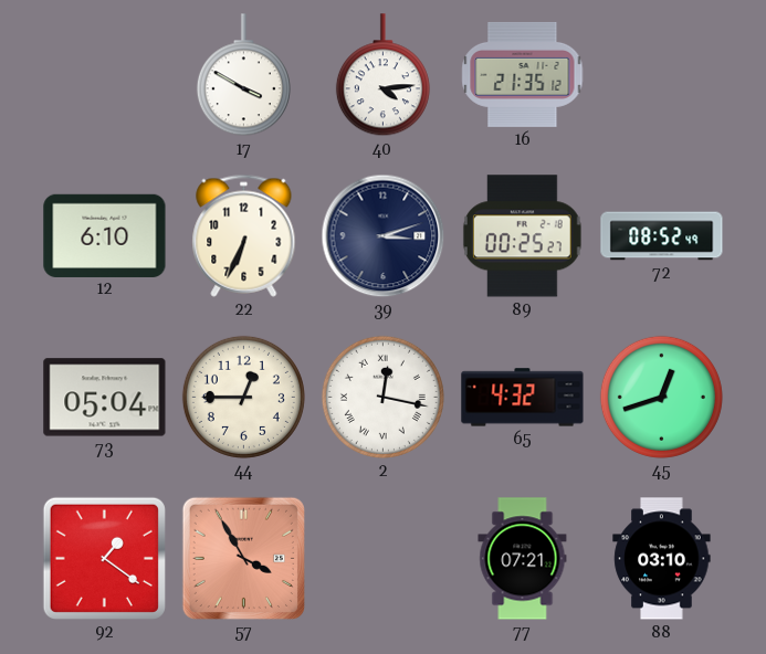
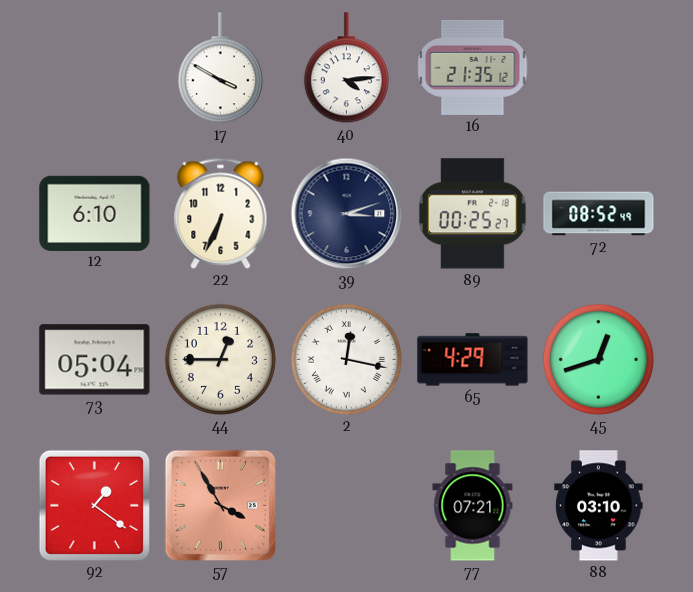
65: 4:32 -> 4:29 (473, 360)
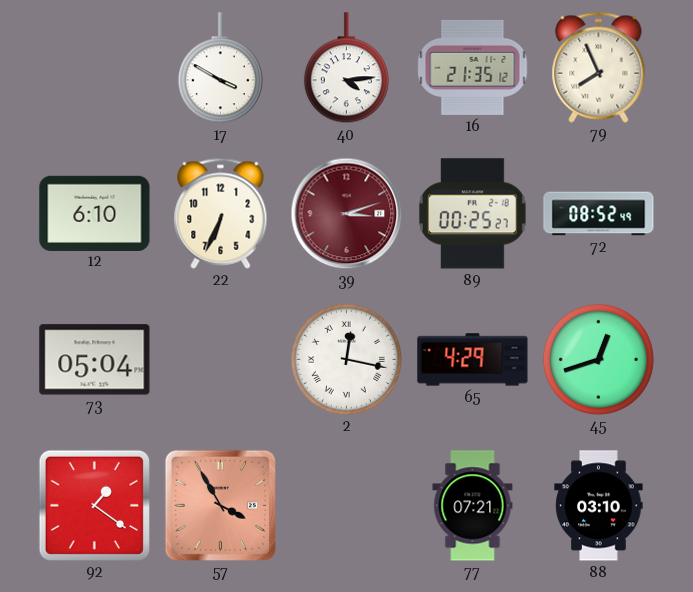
79: none -> 7:56 (599, 67)
39 dial: navy -> burgundy (347, 214)
44: 12:45 -> none (220, 359)
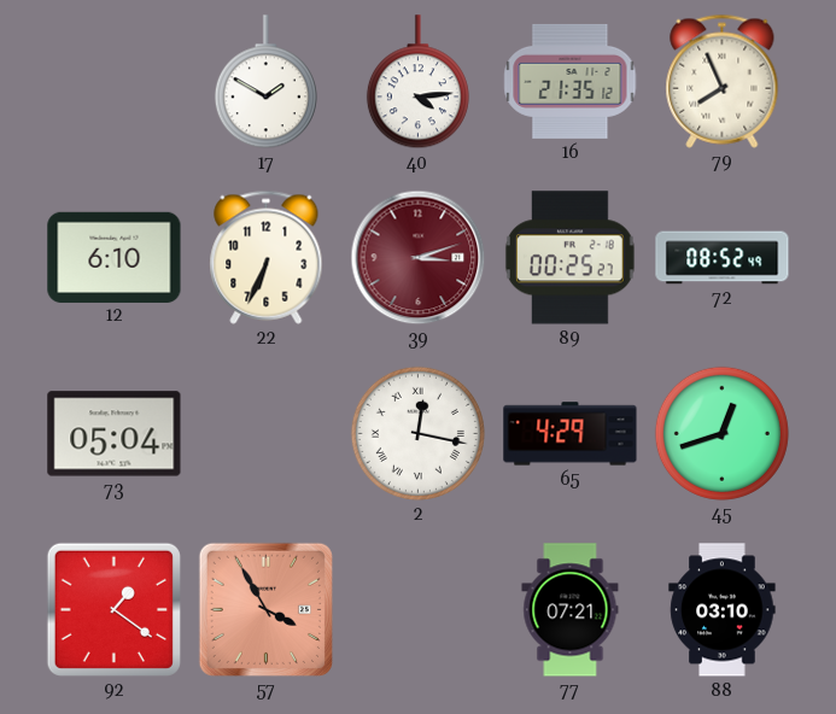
17: 3:50 -> 1:50 (265, 82)
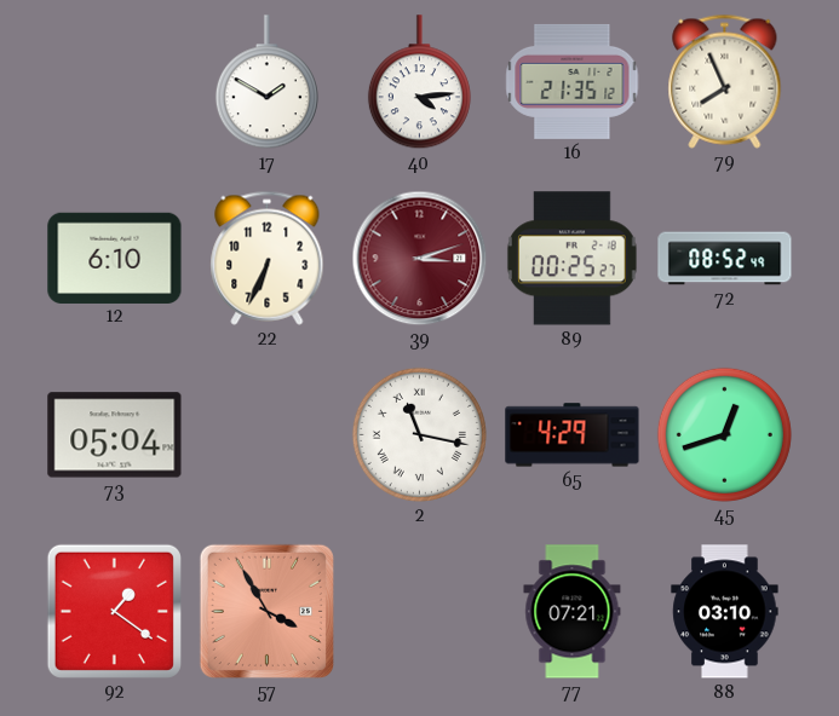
2: 12:17 -> 11:17 (419, 434)
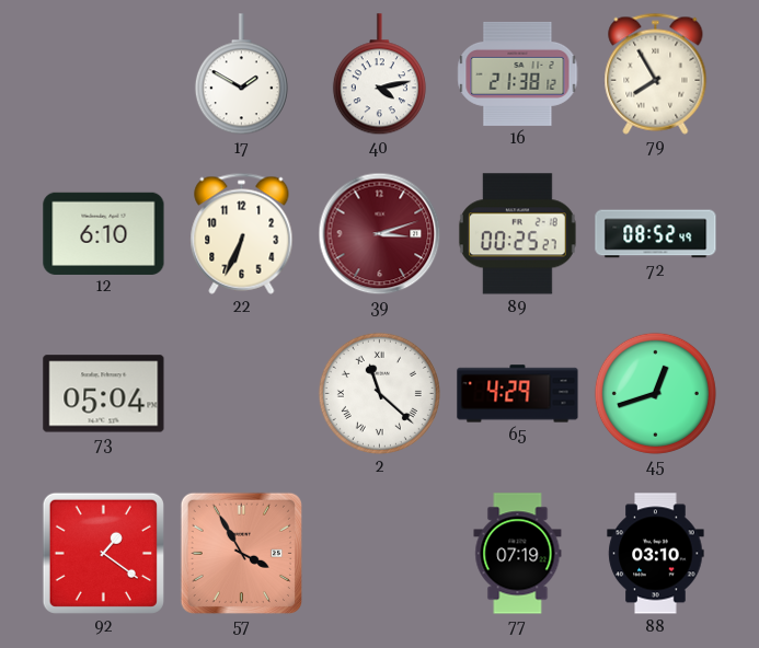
40: 4:14 -> 4:13 (379, 74)
16: 21:35 -> 21:38 (518, 73)
79: 7:56 -> 7:55 (656, 73)
2: 11:17 -> 11:22 (379, 393)
77: 07:21 -> 07:19 (518, 554)
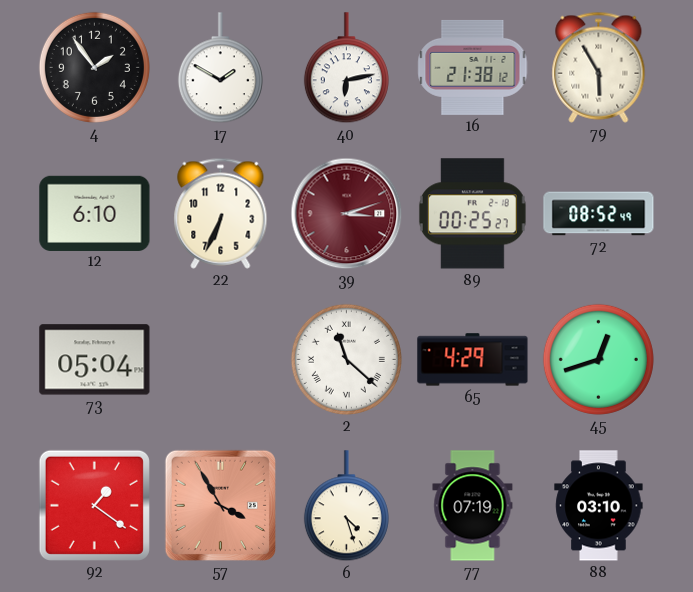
4: none -> 1:54 (94, 67)
40: 4:13 -> 6:13 (346, 68)
79: 7:55 -> 5:55 (599, 67)
6: none -> 4:27 (346, 506)
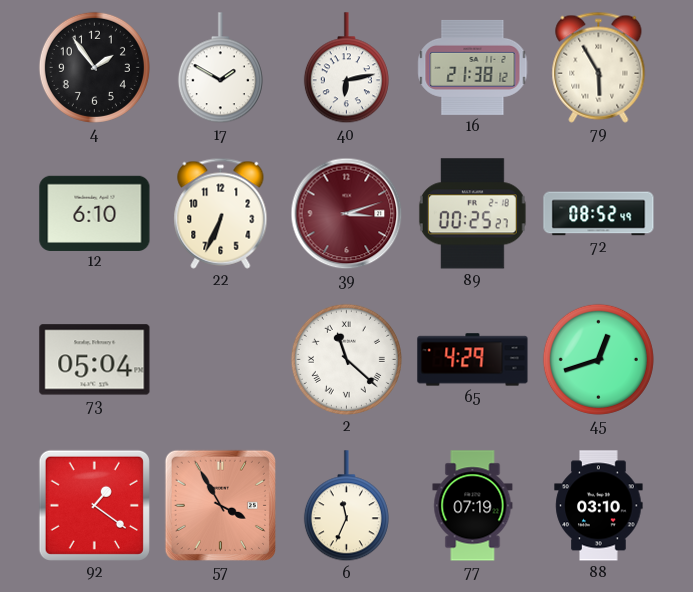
6: 4:27 -> 11:34 (346, 506)
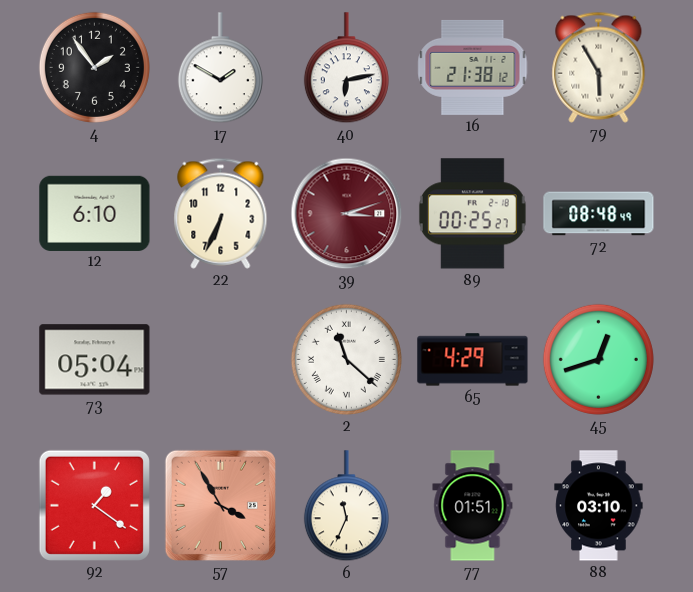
72: 08:52 -> 08:48 (599, 214)
77: 07:19 -> 01:51 (473, 506)
